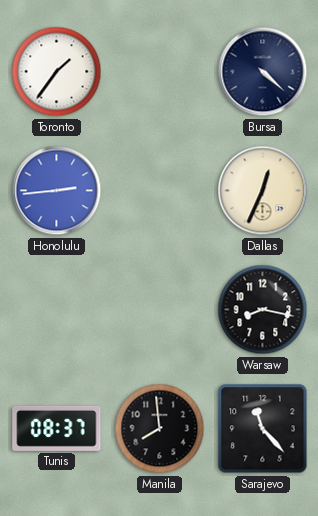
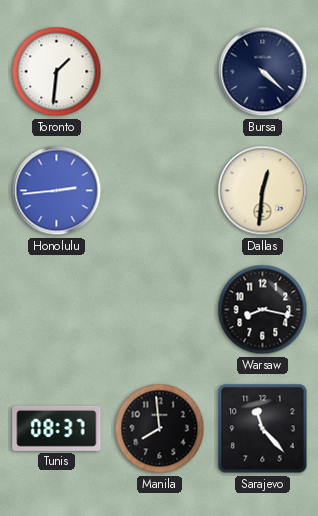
Toronto: 1:36 -> 1:31 (57, 72)
Dallas: 12:34 -> 12:31 (263, 191)
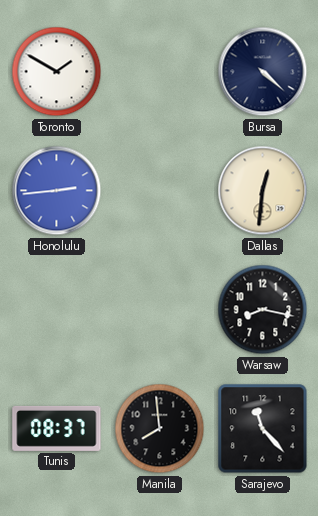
Toronto: 1:31 -> 1:50 (57, 72)
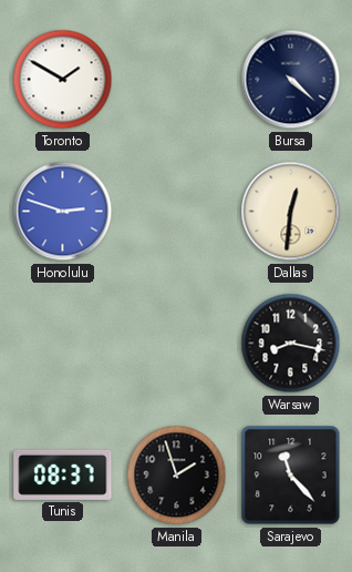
Honolulu: 2:44 -> 2:48 (63, 212)
Manila: 7:59 -> 1:57 (177, 476)
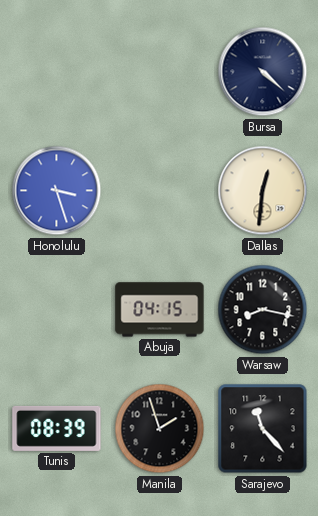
Toronto: 1:50 -> none (63, 80)
Honolulu: 2:48 -> 3:27 (57, 191)
Abuja: none -> 04:15 (160, 310)
Tunis: 08:37 -> 08:39 (57, 428)
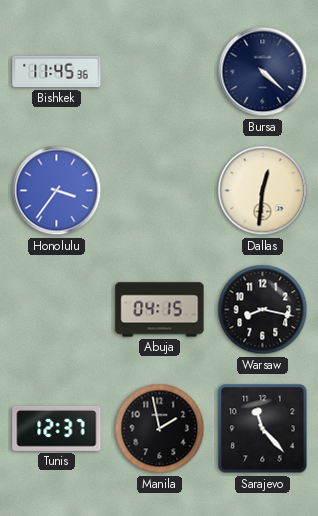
Bishkek: none -> 11:45 (57, 72)
Honolulu: 3:27 -> 3:36 (57, 191)
Tunis: 08:39 -> 12:37 (57, 428)
Manila: 1:57 -> 1:58 (160, 429)
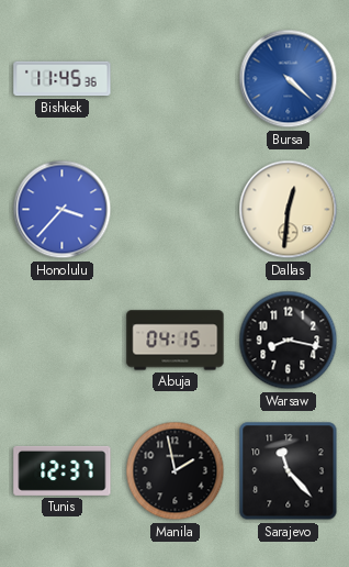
Bursa dial: navy -> blue (289, 79)
Honolulu: 3:36 -> 3:37 (63, 210)
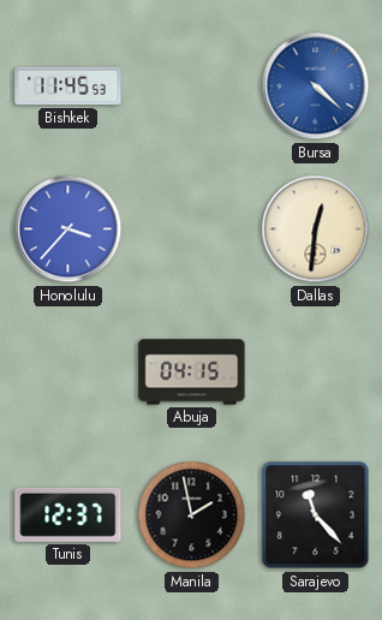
Bishkek: 11:45:36 -> 11:45:53 (68, 87)
Warsaw: 8:17 -> none (289, 341)
